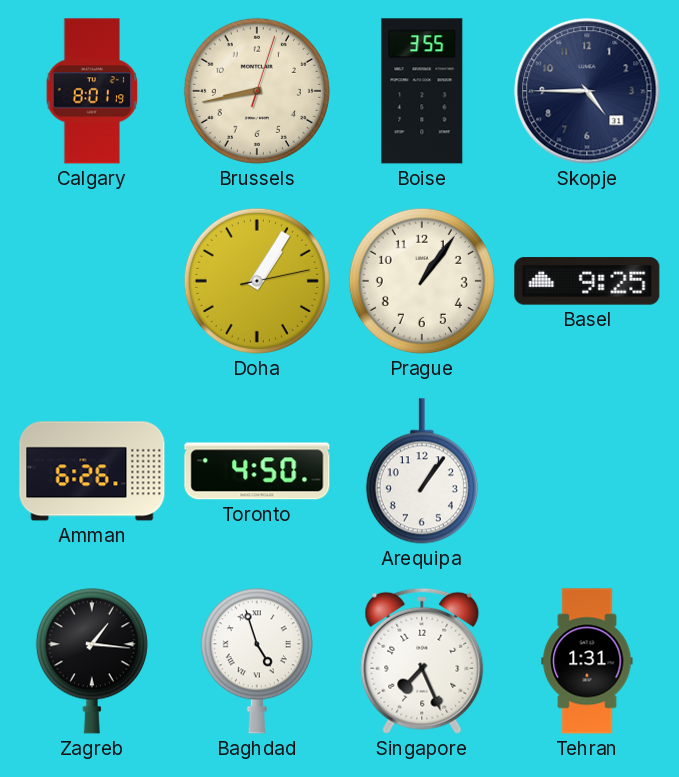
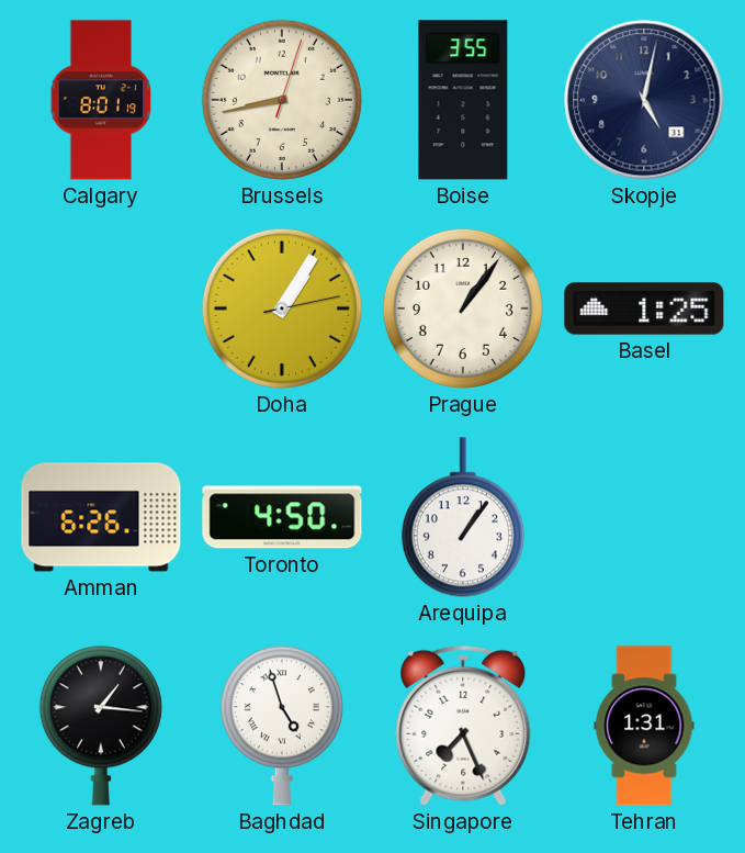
Skopje: 4:45 -> 5:02 (644, 100)
Basel: 9:25 -> 1:25 (644, 308)
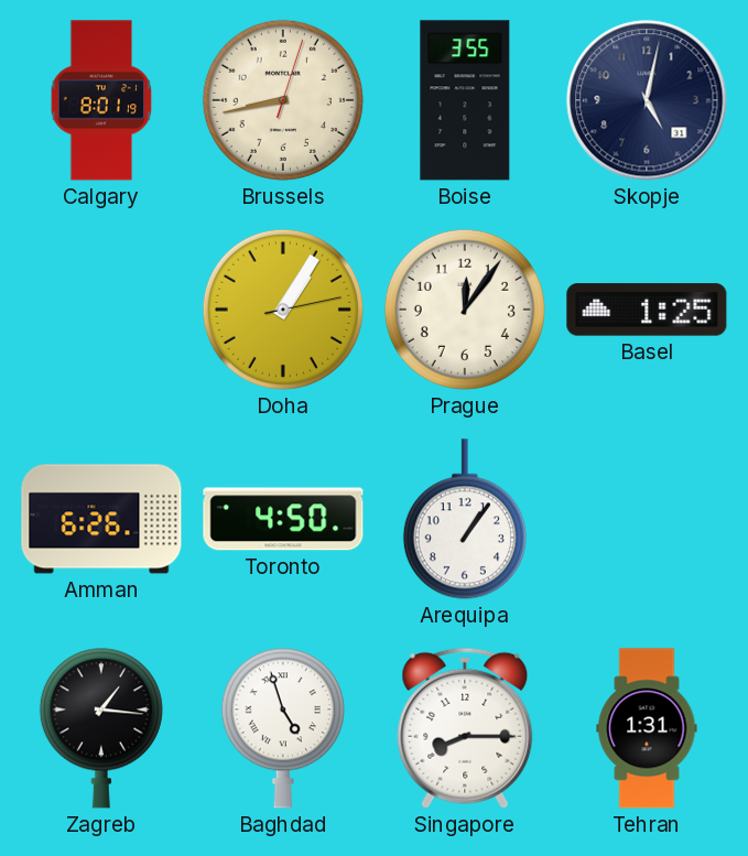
Prague: 1:06 -> 12:06 (465, 310)
Singapore: 7:26 -> 8:15 (465, 728)
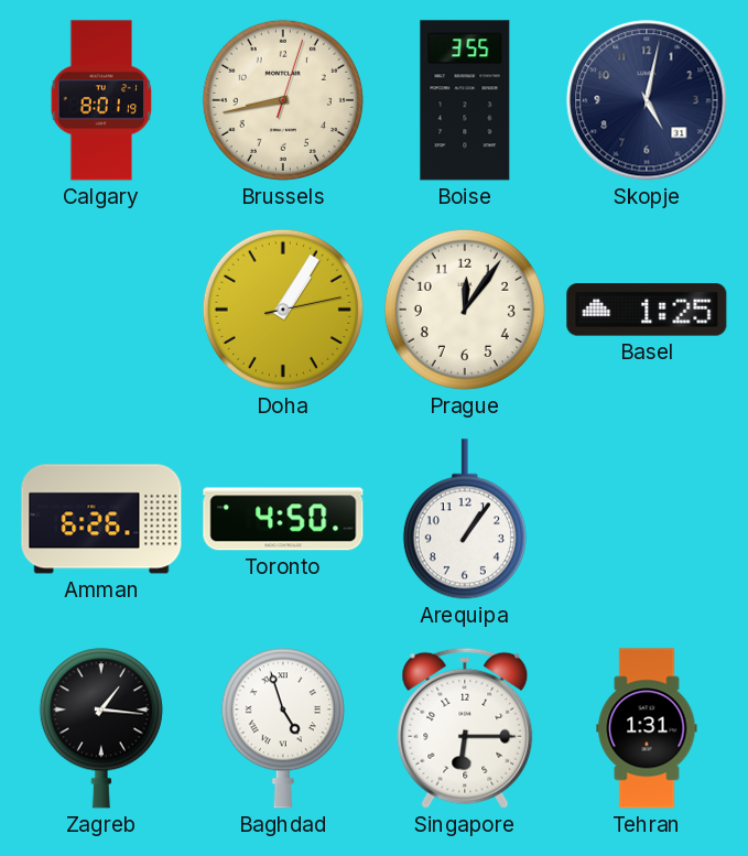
Singapore: 8:15 -> 6:15 (465, 728)
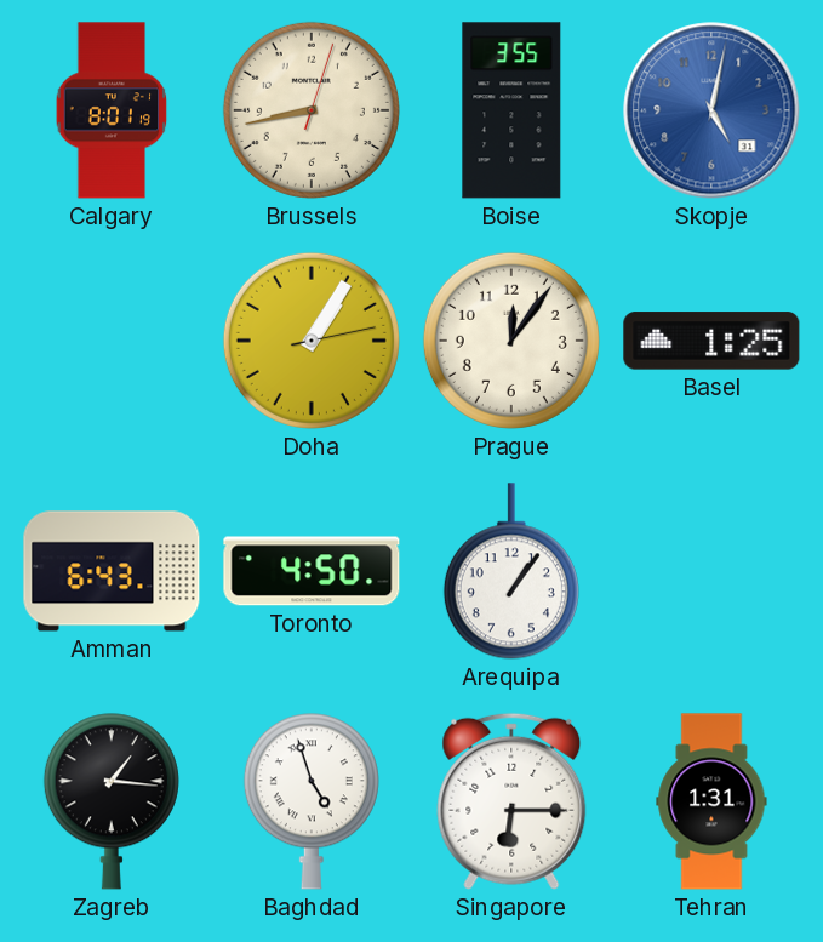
Skopje dial: navy -> blue (711, 110)
Amman: 6:26 -> 6:43 (112, 571)
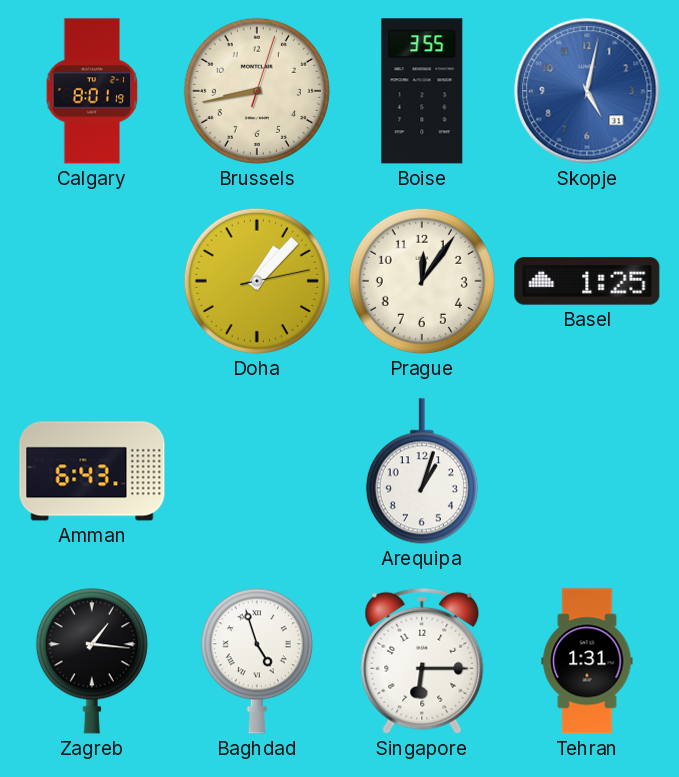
Doha: 1:05 -> 1:07 (257, 281)
Toronto: 4:50 -> none (312, 571)
Arequipa: 1:06 -> 1:03 (422, 471)
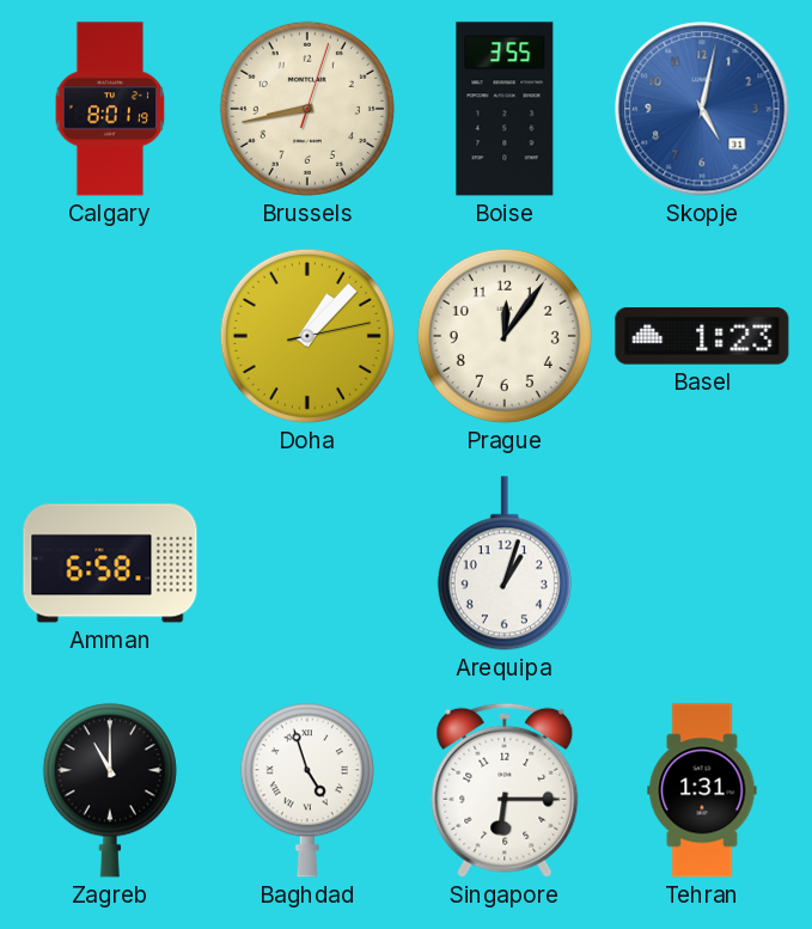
Basel: 1:25 -> 1:23 (702, 336)
Amman: 6:43 -> 6:58 (110, 563)
Zagreb: 1:16 -> 11:00 (110, 790)
